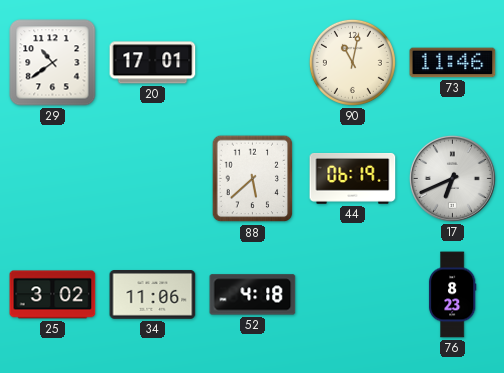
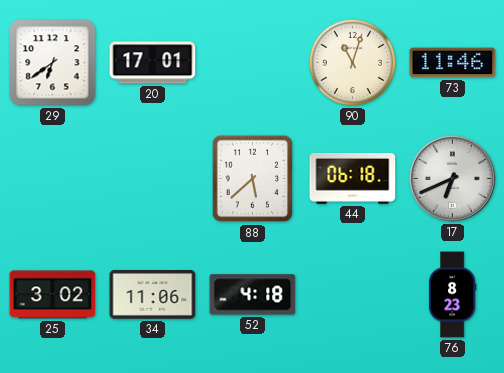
29: 10:39 -> 6:39 (53, 63)
90: 11:02 -> 11:03 (352, 62)
44: 06:19 -> 06:18 (353, 179)
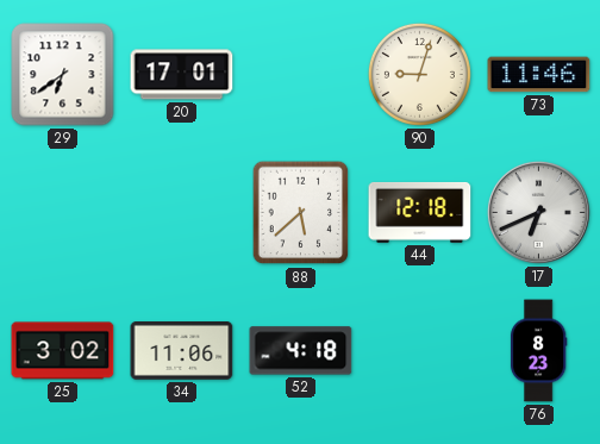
90: 11:03 -> 9:03 (419, 74)
44: 06:18 -> 12:18 (420, 213)
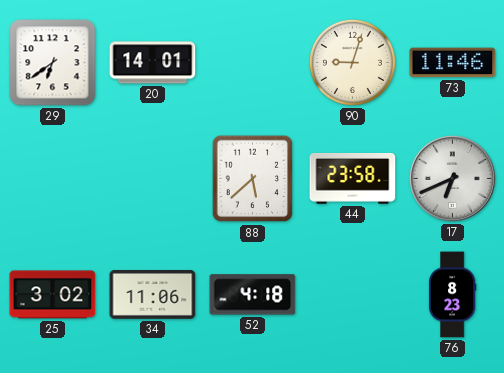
20: 17:01 -> 14:01 (153, 63)
44: 12:18 -> 23:58 (353, 179)
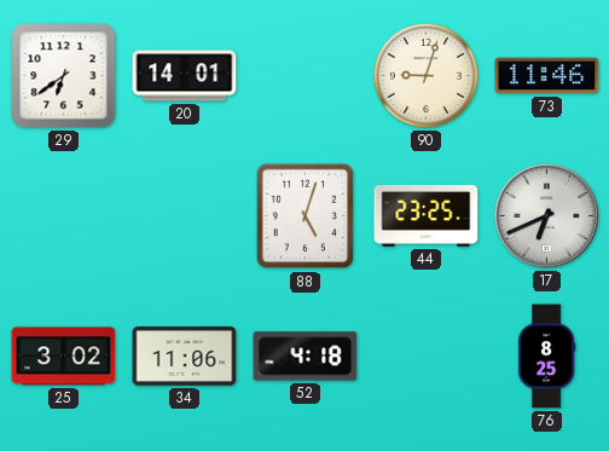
88: 5:38 -> 5:03 (306, 216)
44: 23:58 -> 23:25 (427, 216)
76: 8:23 -> 8:25 (546, 357)
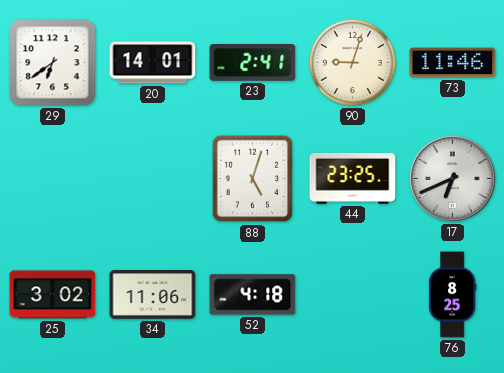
23: none -> 2:41 (253, 63)
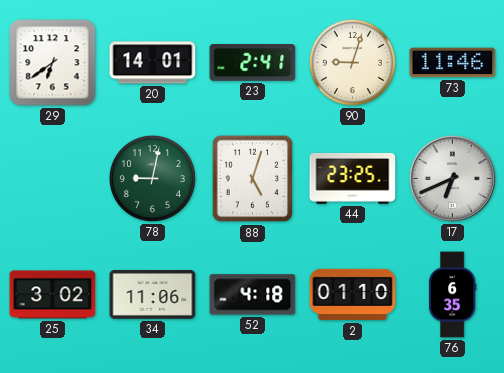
78: none -> 9:02 (152, 178)
2: none -> 01:10 (353, 295)
76: 8:25 -> 6:35 (452, 295)
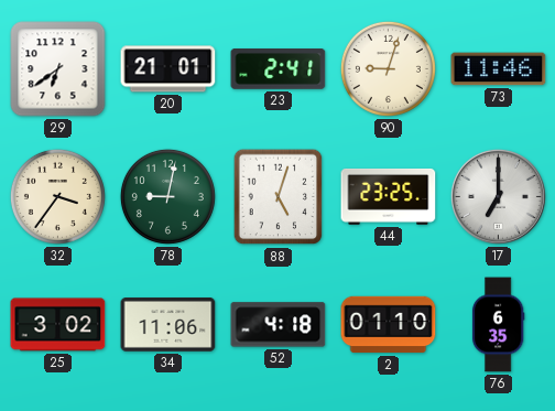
20: 14:01 -> 21:01 (168, 69)
32: none -> 3:36 (57, 196)
17: 6:41 -> 7:00 (498, 196)
